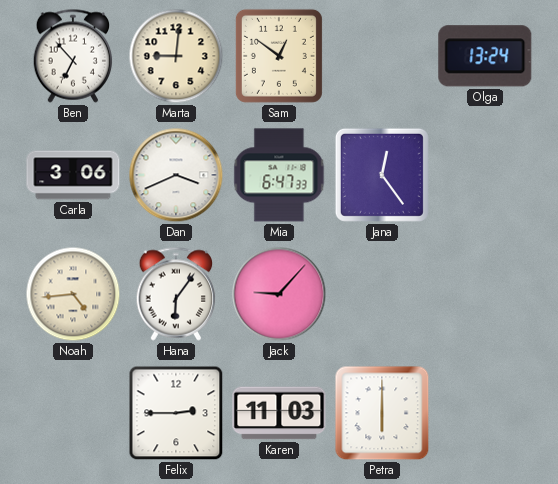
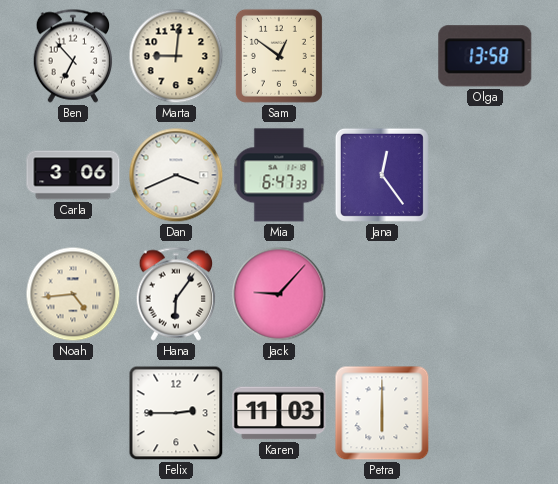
Olga: 13:24 -> 13:58 (485, 56)
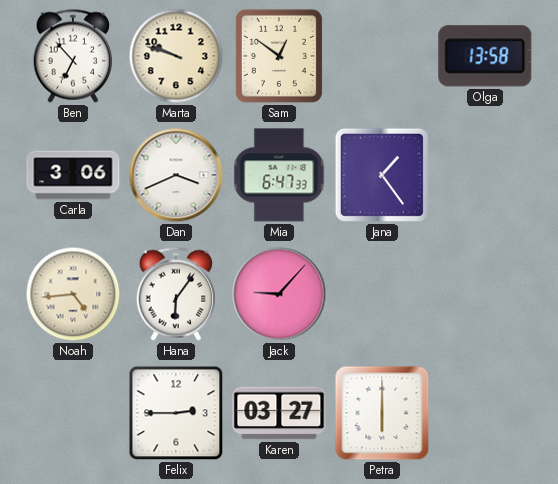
Marta: 9:01 -> 9:48 (176, 56)
Jana: 12:24 -> 1:24 (382, 175)
Karen: 11:03 -> 03:27 (279, 413)
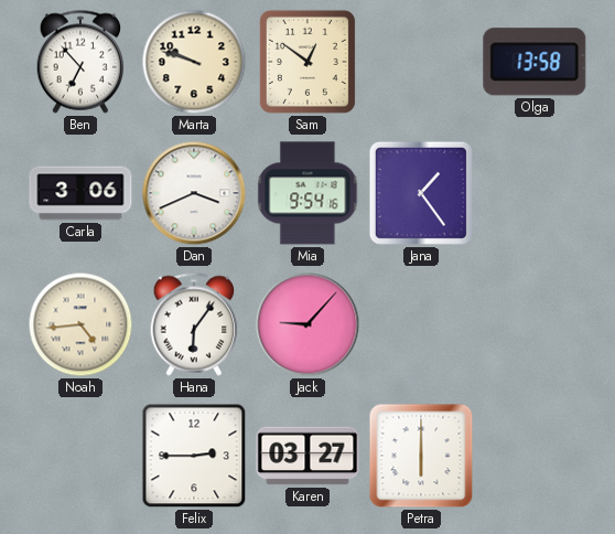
Mia: 6:47 -> 9:54 (307, 193)
